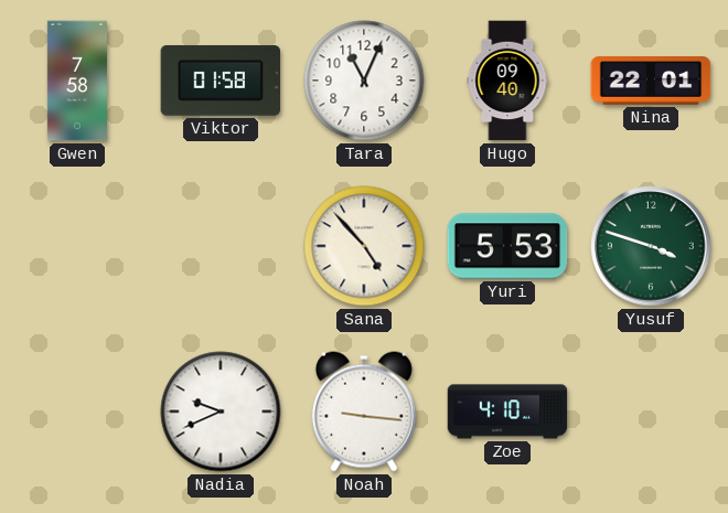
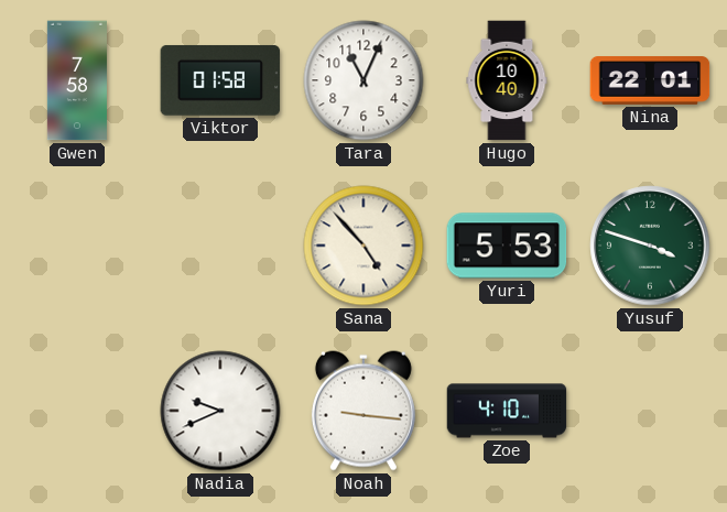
Hugo: 09:40 -> 10:40 (507, 80)
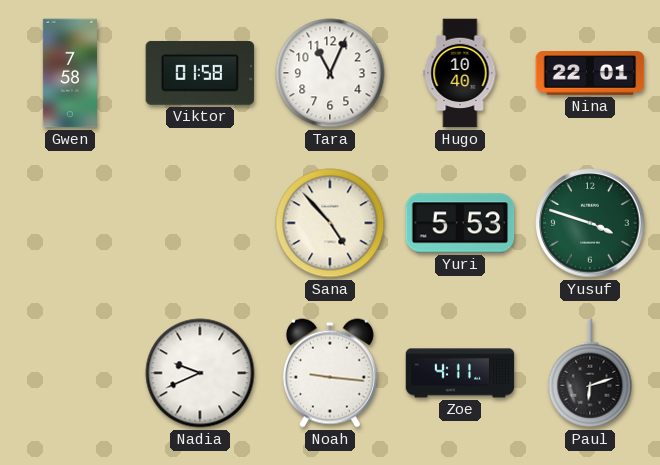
Zoe: 4:10 -> 4:11 (460, 373)
Paul: none -> 6:12 (590, 373)
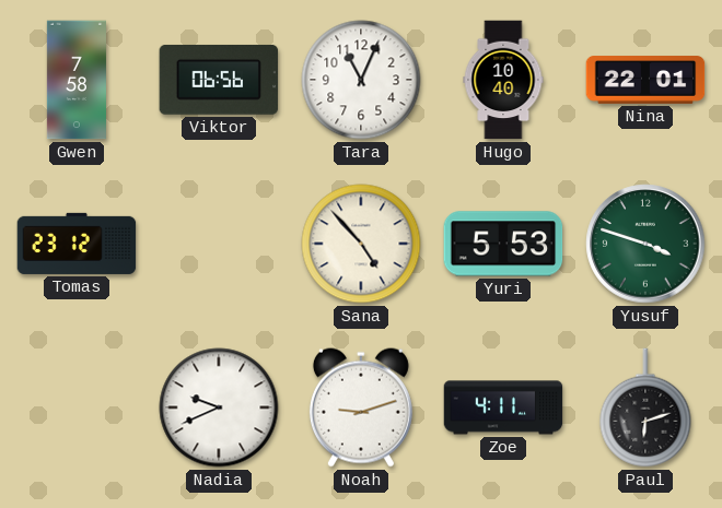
Viktor: 01:58 -> 06:56 (219, 80)
Tomas: none -> 23:12 (77, 244)
Noah: 9:16 -> 9:12 (361, 407)
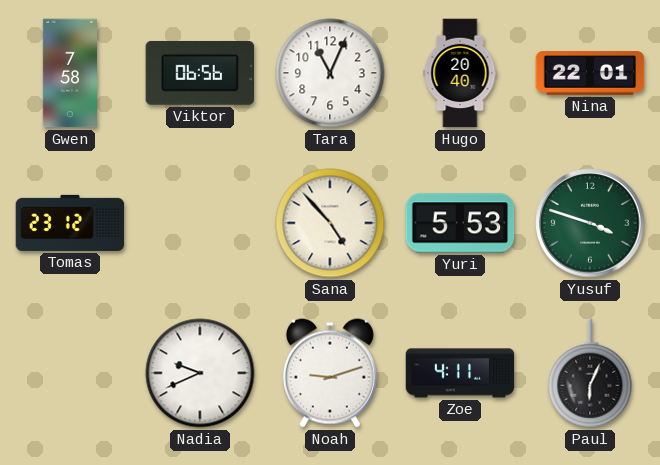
Hugo: 10:40 -> 20:40 (460, 73)
Paul: 6:12 -> 6:04 (590, 373)
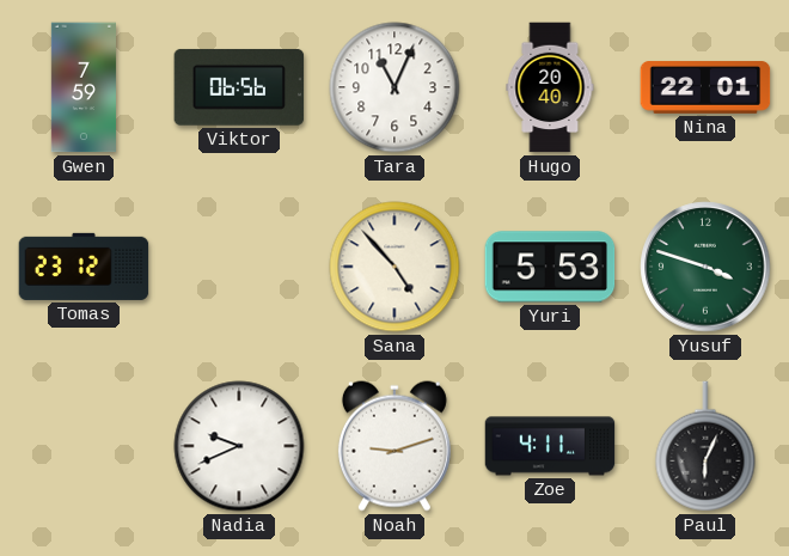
Gwen: 7:58 -> 7:59 (84, 87)
